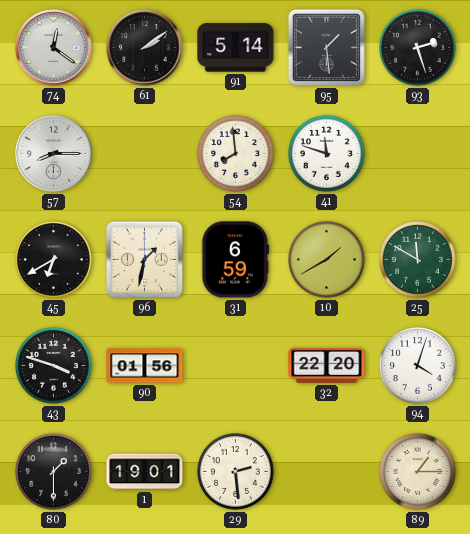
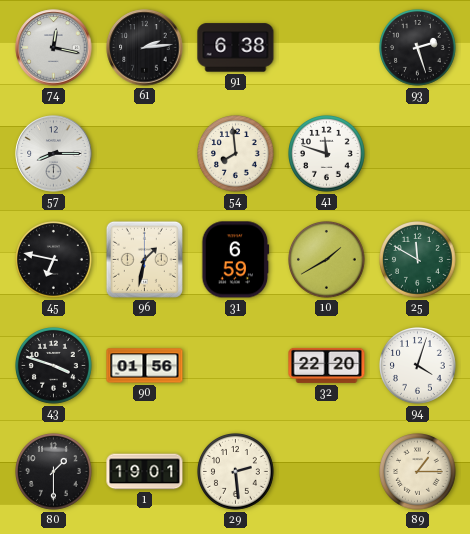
74: 12:21 -> 12:17 (54, 48)
61: 2:09 -> 2:14 (145, 48)
91: 5:14 -> 6:38 (236, 48)
95: 1:29 -> none (326, 47)
45: 6:40 -> 6:47 (54, 260)
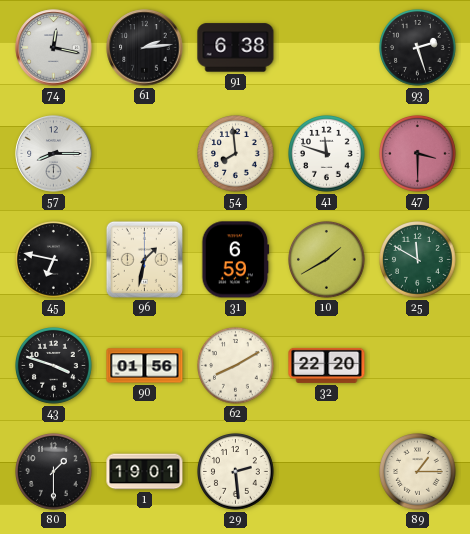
47: none -> 3:30 (418, 154)
62: none -> 8:10 (236, 366)
94: 4:03 -> none (418, 366)
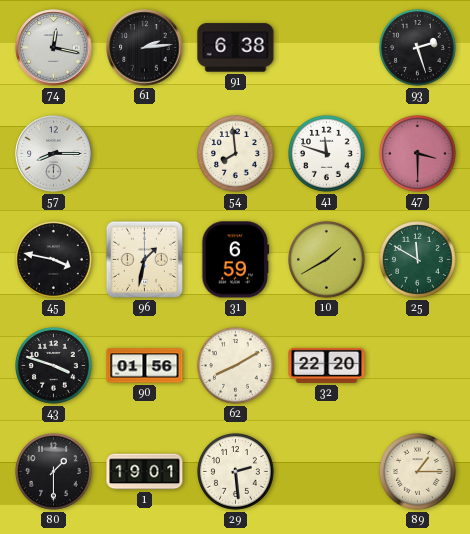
45: 6:47 -> 3:47 (54, 260)
